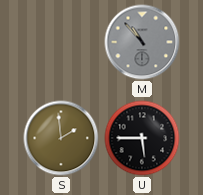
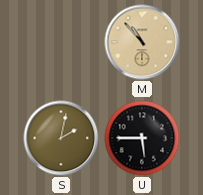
M dial: grey -> champagne (142, 42)
S: 1:59 -> 2:02 (61, 138)
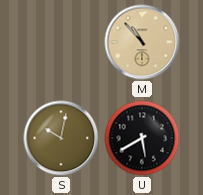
S: 2:02 -> 10:02 (61, 138)
U: 5:45 -> 5:40 (142, 138)
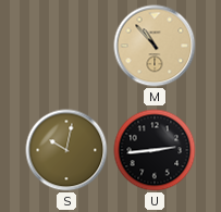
U: 5:40 -> 2:44 (155, 150)
